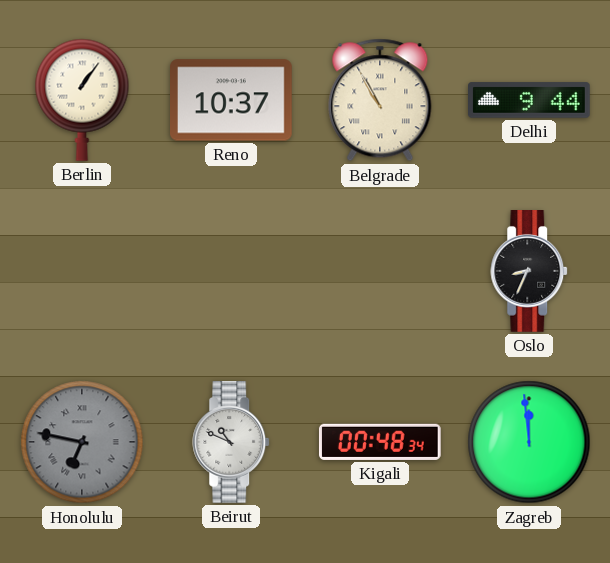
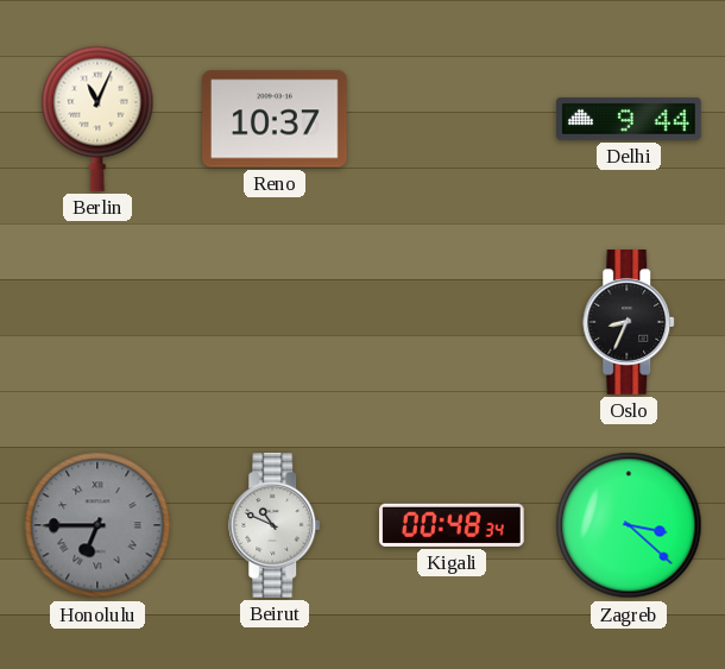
Berlin: 1:06 -> 11:04 (97, 119)
Belgrade: 10:55 -> none (380, 100)
Honolulu: 6:47 -> 6:45 (97, 525)
Zagreb: 11:59 -> 3:22 (629, 525)
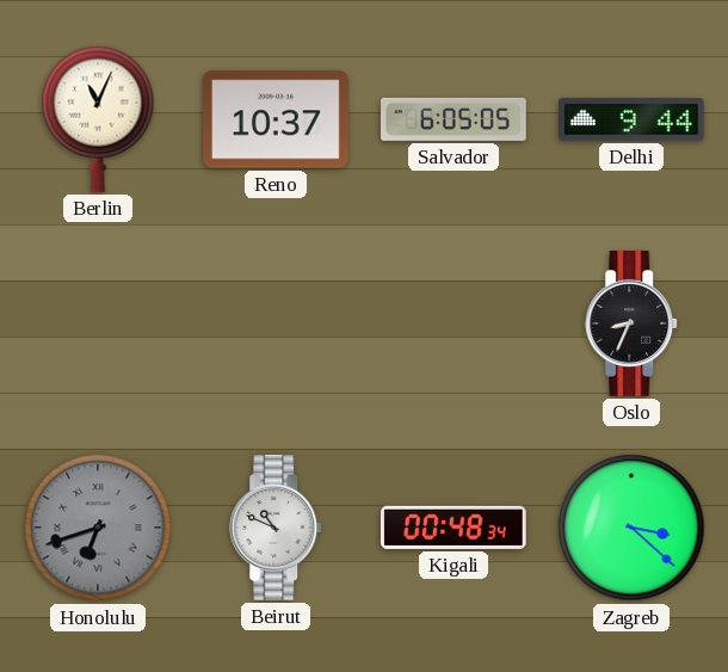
Salvador: none -> 6:05 (455, 119)
Honolulu: 6:45 -> 6:42 (98, 528)
